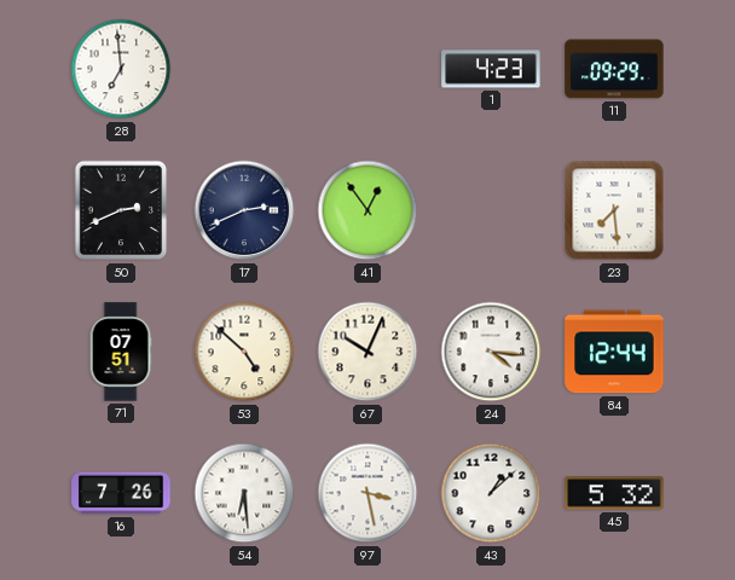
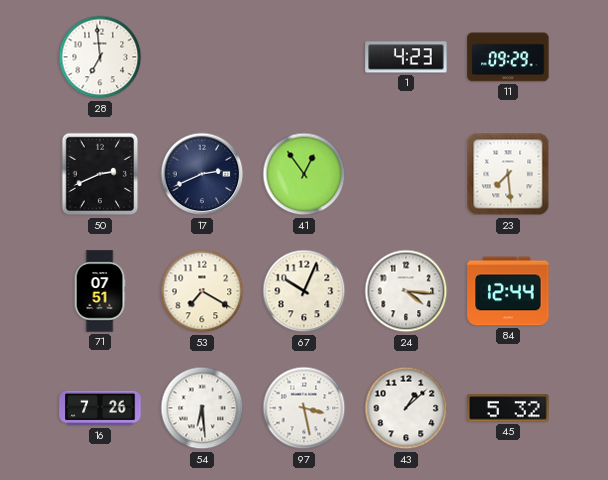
53: 4:52 -> 7:20 (202, 291)
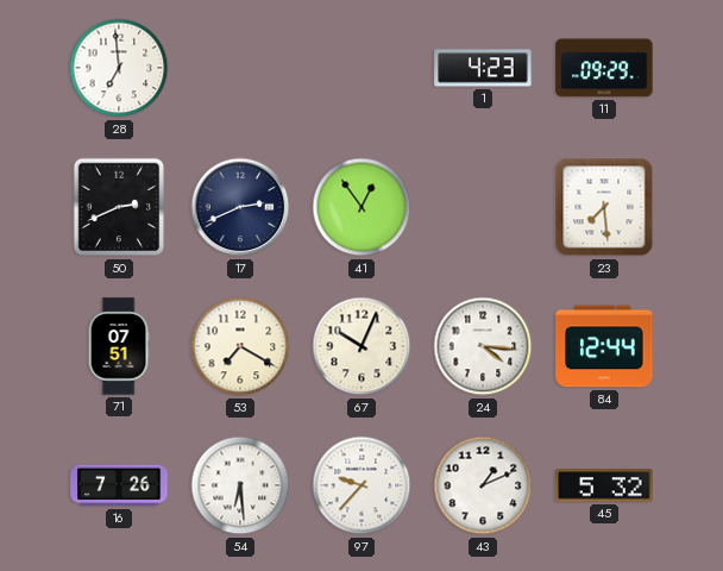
97: 3:28 -> 9:37 (361, 485)
43: 1:08 -> 1:11 (483, 485)
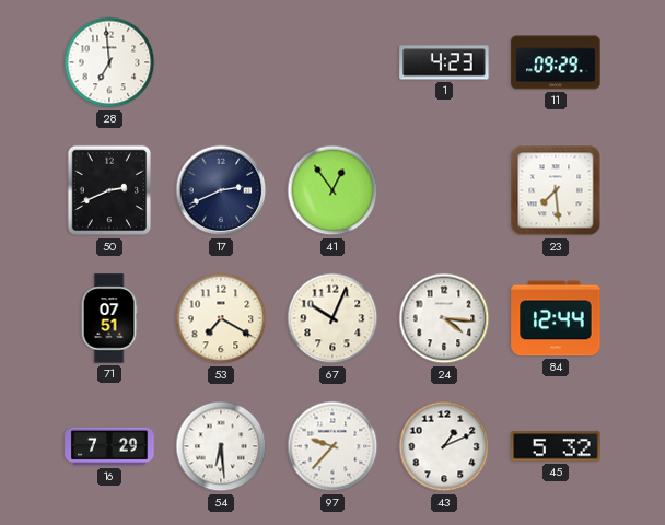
16: 7:26 -> 7:29 (109, 446)
